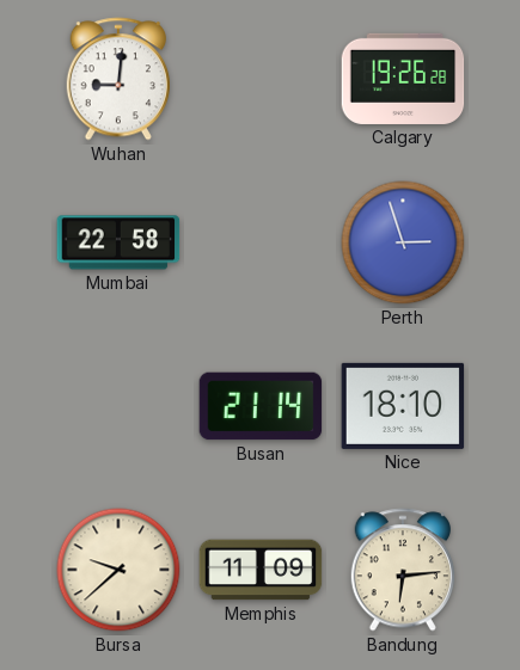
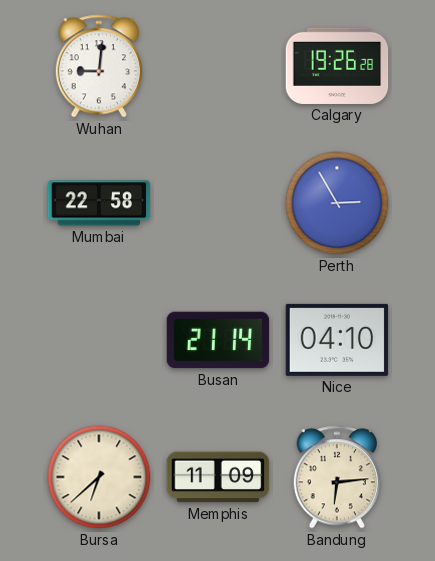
Perth: 2:57 -> 2:55 (337, 203)
Nice: 18:10 -> 04:10 (337, 340)
Bursa: 9:38 -> 6:38 (99, 477)
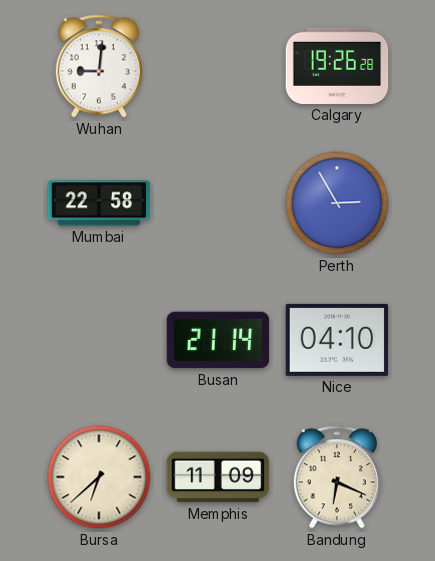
Bandung: 6:14 -> 6:19 (336, 477)
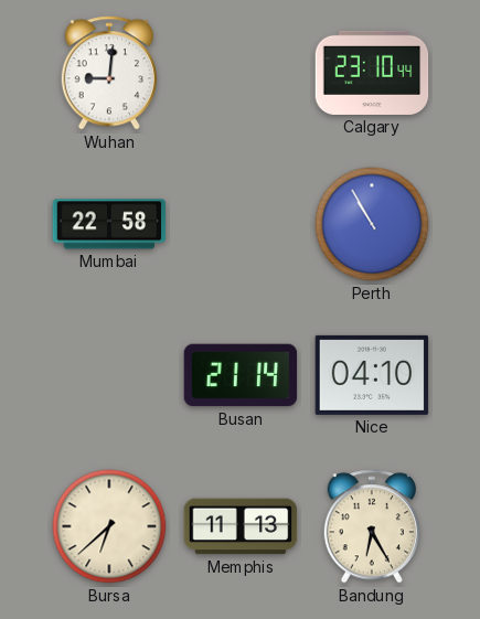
Calgary: 19:26 -> 23:10 (372, 73)
Perth: 2:55 -> 10:55 (372, 224)
Memphis: 11:09 -> 11:13 (241, 526)
Bandung: 6:19 -> 6:25 (371, 526)
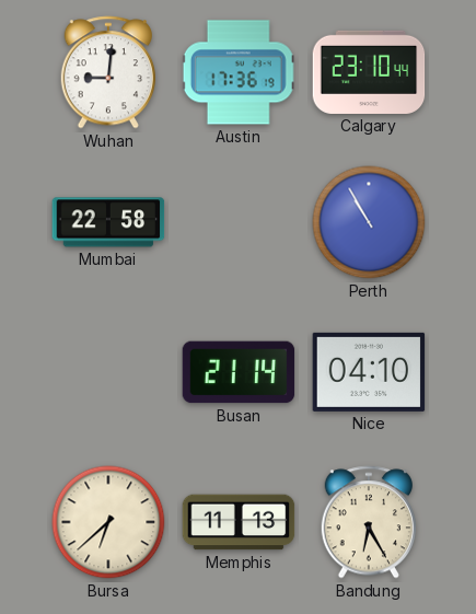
Austin: none -> 17:36 (239, 72)
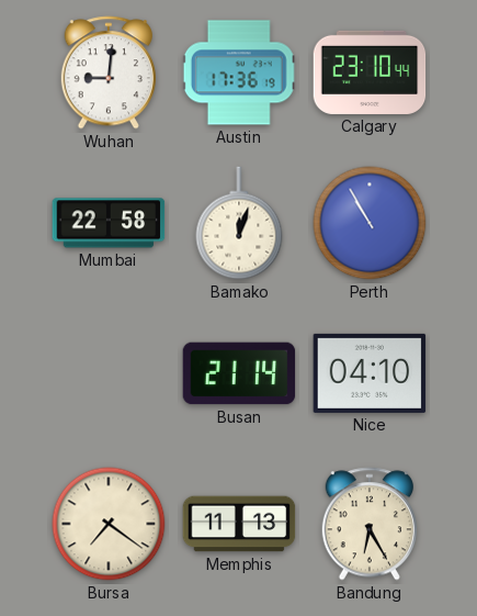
Bamako: none -> 12:03 (239, 223)
Bursa: 6:38 -> 7:21 (109, 524)
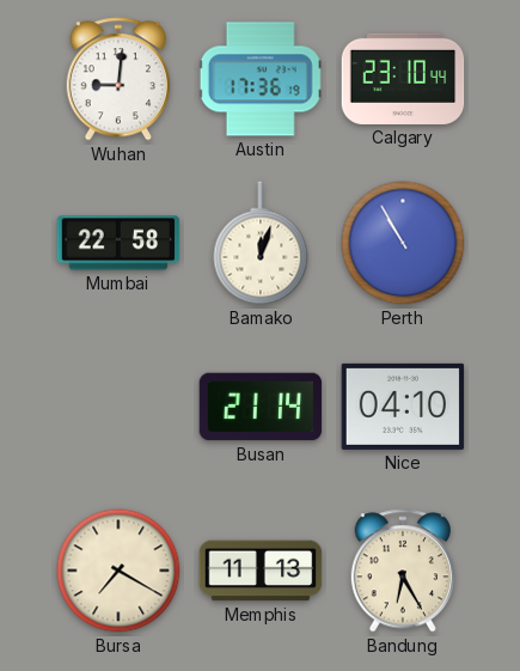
Bursa: 7:21 -> 7:20 (118, 571)
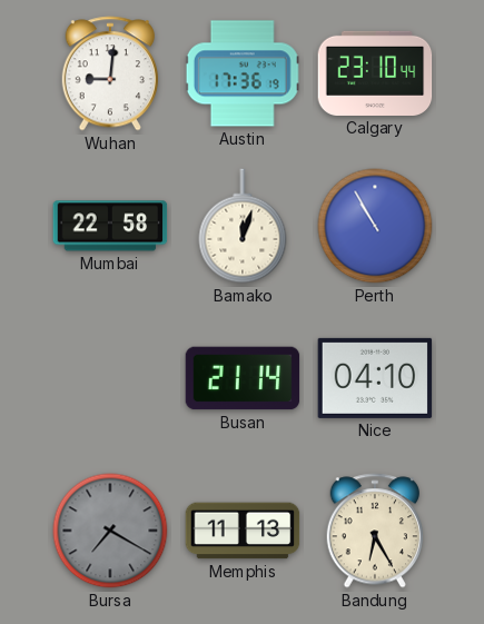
Bursa dial: cream -> grey (110, 531)
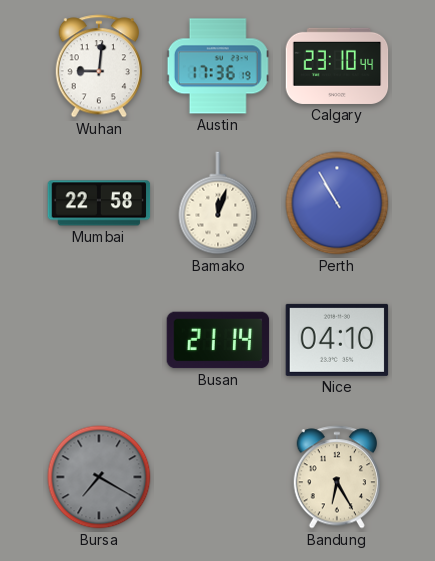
Memphis: 11:13 -> none (243, 531)
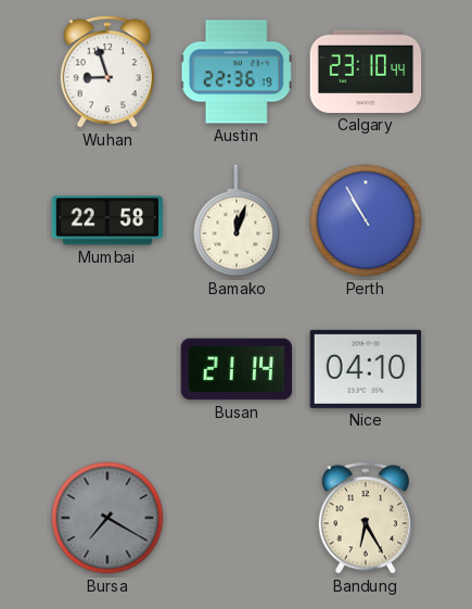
Wuhan: 9:01 -> 8:57 (106, 72)
Austin: 17:36 -> 22:36 (237, 72)
